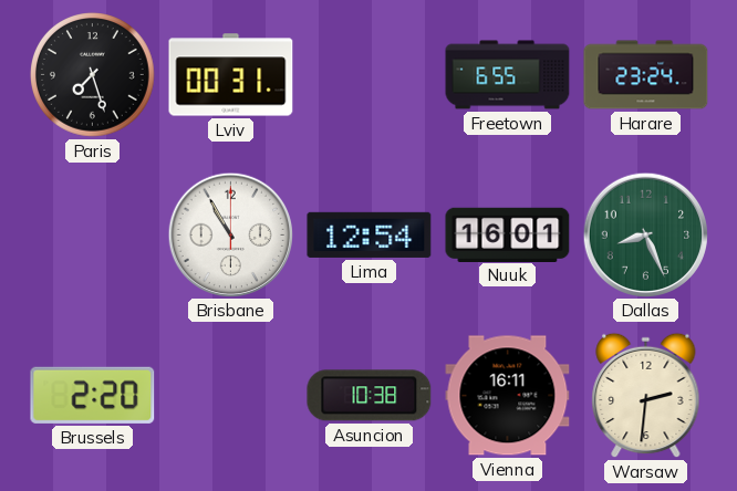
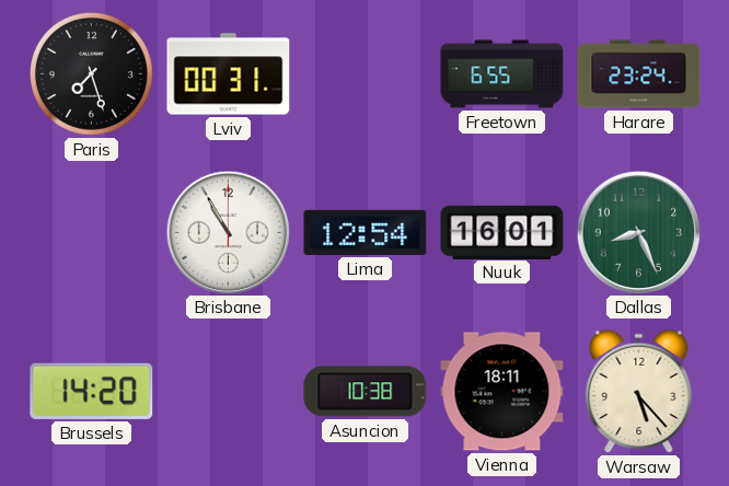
Brussels: 2:20 -> 14:20 (92, 391)
Vienna: 16:11 -> 18:11 (502, 392)
Warsaw: 2:31 -> 5:23 (639, 392)
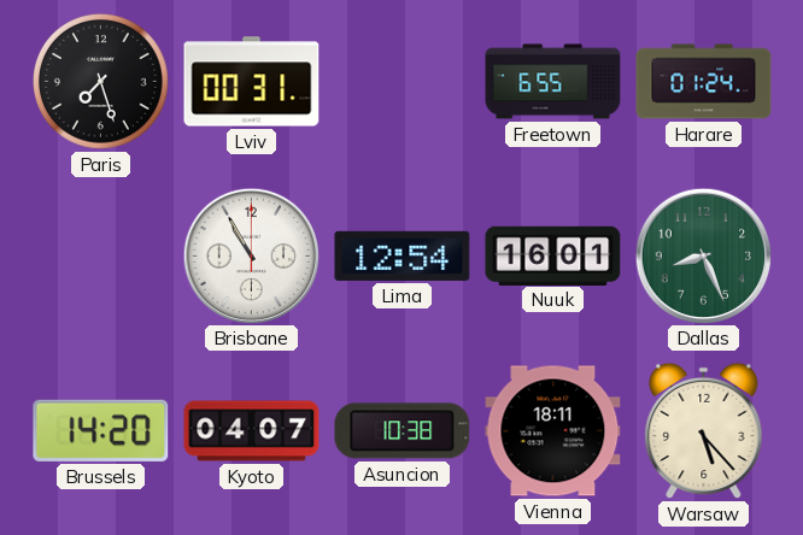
Harare: 23:24 -> 01:24 (704, 82)
Kyoto: none -> 04:07 (252, 431)
